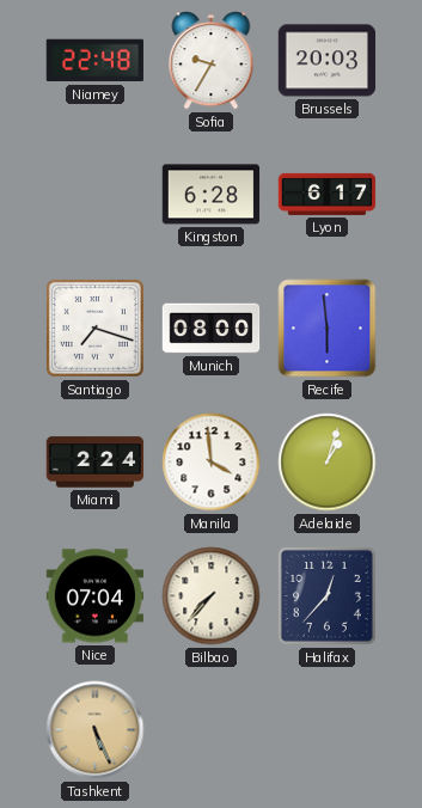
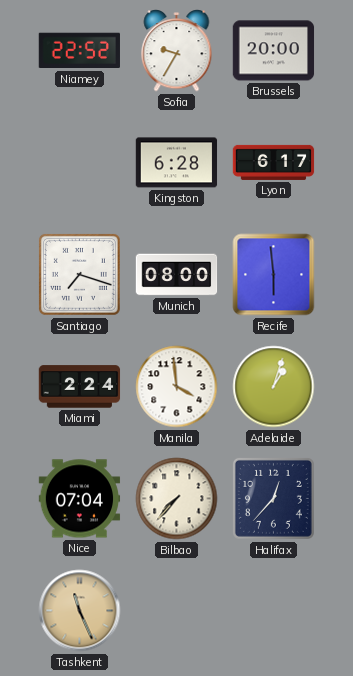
Niamey: 22:48 -> 22:52 (79, 51)
Brussels: 20:03 -> 20:00 (274, 51)
Tashkent: 5:26 -> 11:26 (80, 611)
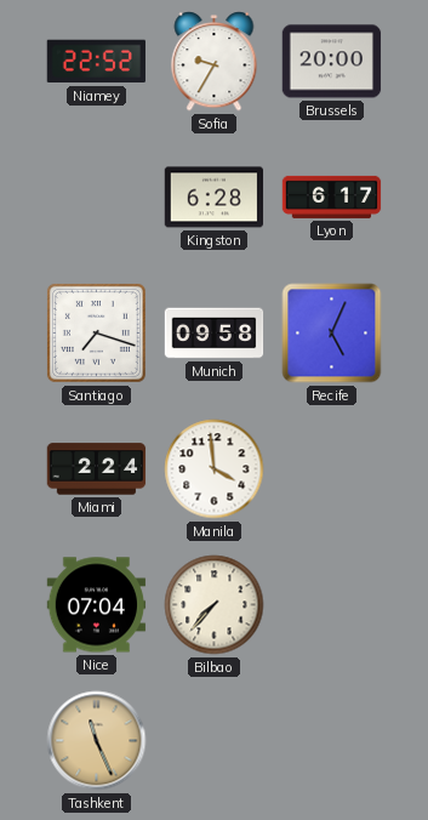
Munich: 08:00 -> 09:58 (215, 334)
Recife: 5:59 -> 5:04 (332, 334)
Adelaide: 1:03 -> none (274, 387)
Halifax: 12:37 -> none (273, 498)
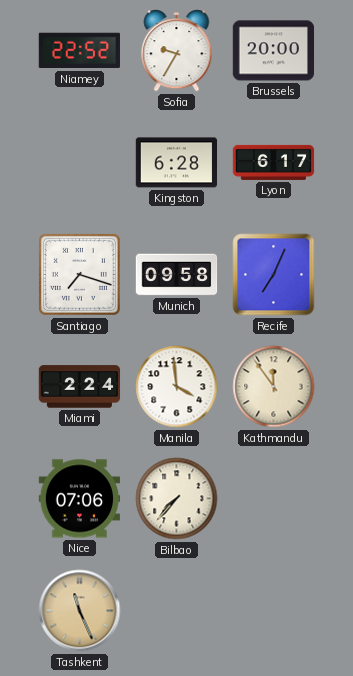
Recife: 5:04 -> 7:04 (274, 275)
Kathmandu: none -> 11:54 (274, 387)
Nice: 07:04 -> 07:06 (80, 499)
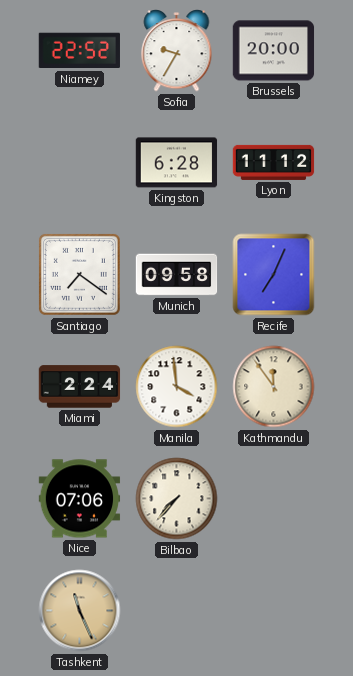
Lyon: 6:17 -> 11:12 (274, 162)
Santiago: 7:18 -> 7:21 (79, 274)
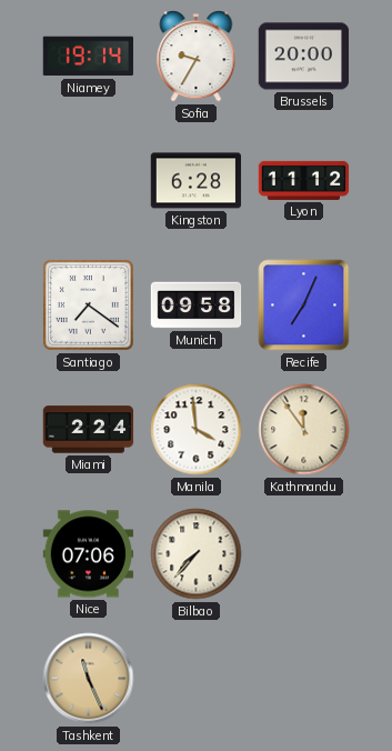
Niamey: 22:52 -> 19:14 (88, 57)
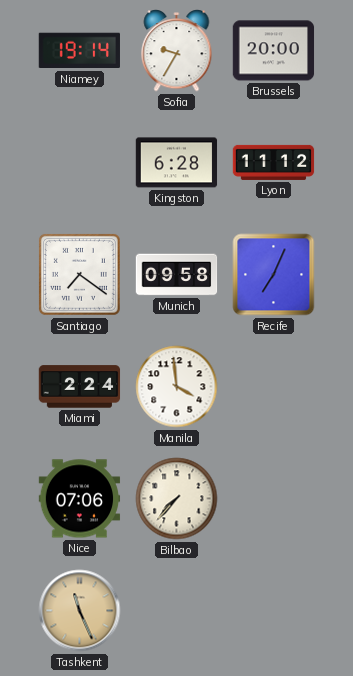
Kathmandu: 11:54 -> none (304, 430)
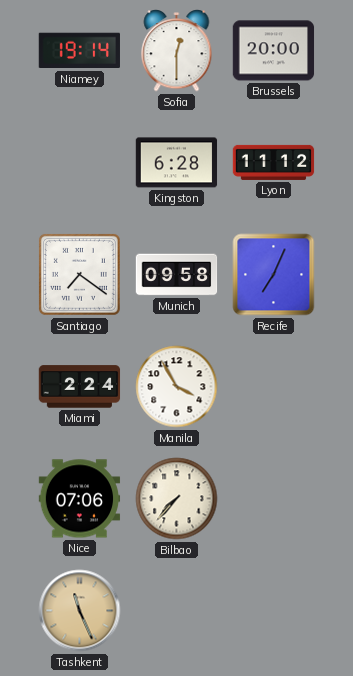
Sofia: 9:35 -> 12:30 (177, 51)
Manila: 3:59 -> 3:55 (177, 387)
